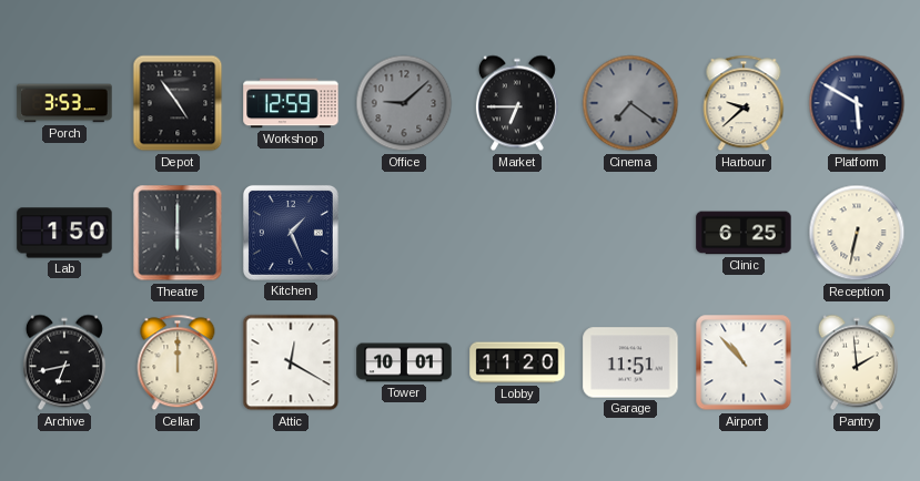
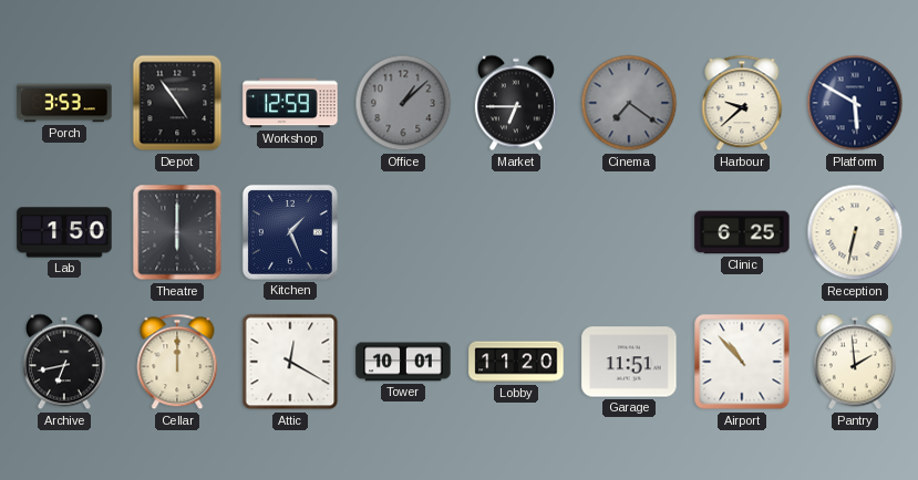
Office: 9:08 -> 1:08 (403, 103)
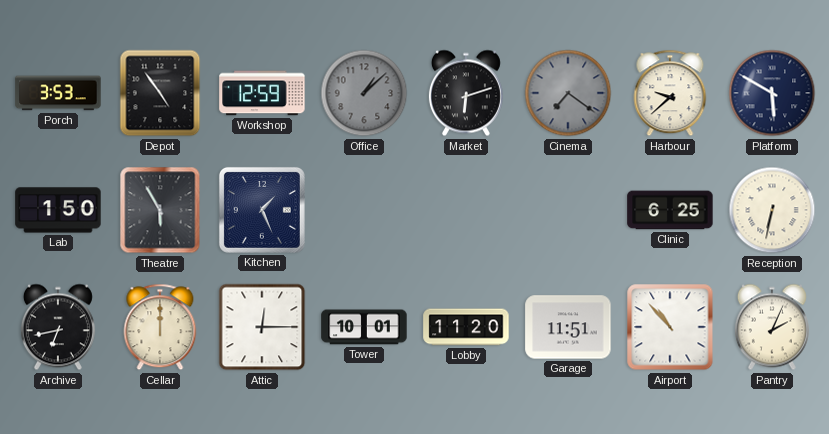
Market: 6:45 -> 6:12 (466, 93)
Theatre: 6:00 -> 5:55 (160, 210)
Attic: 12:20 -> 12:15 (262, 327)
Pantry: 1:59 -> 2:04 (772, 327)
